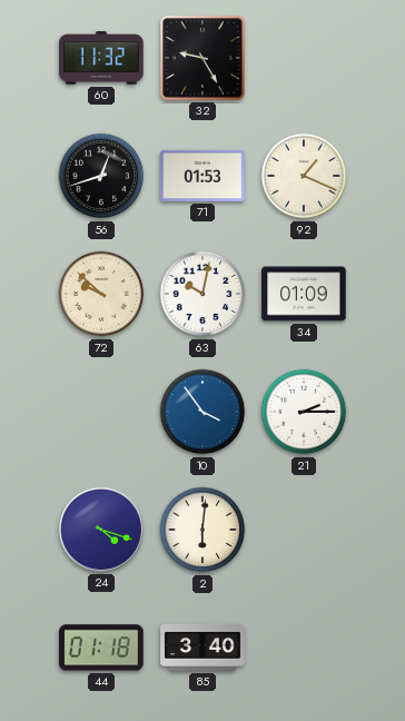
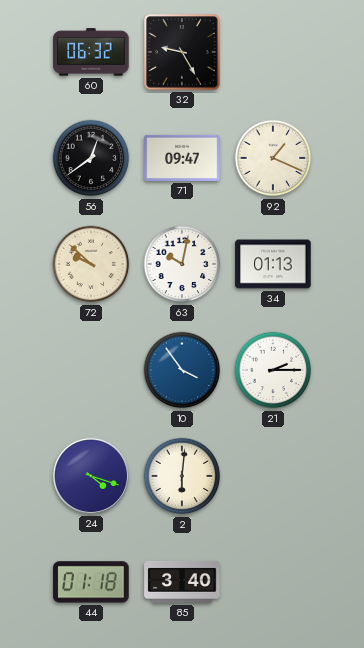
60: 11:32 -> 06:32 (91, 52)
56: 12:42 -> 12:39 (91, 158)
71: 01:53 -> 09:47 (182, 158)
34: 01:09 -> 01:13 (273, 264)
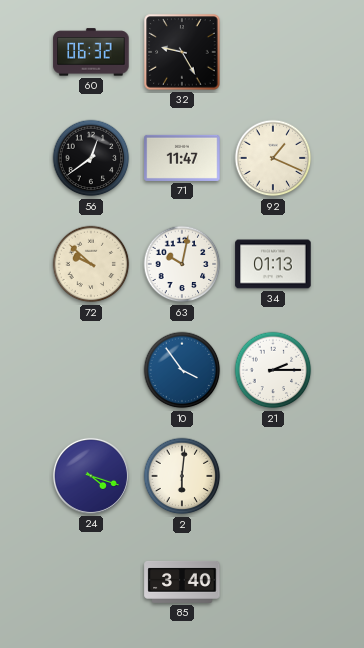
71: 09:47 -> 11:47 (182, 158)
44: 01:18 -> none (91, 582)
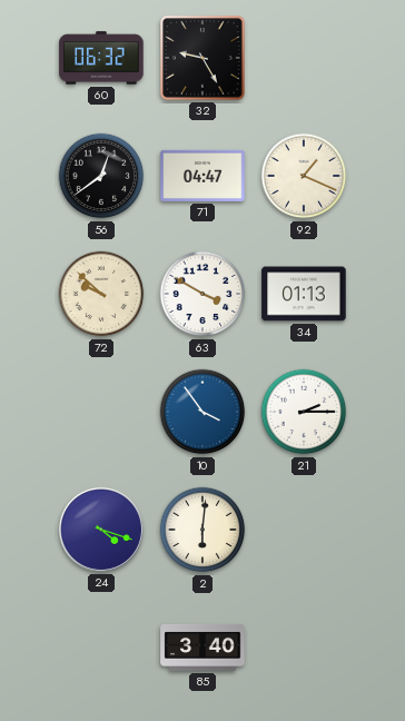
71: 11:47 -> 04:47 (202, 176)
63: 10:02 -> 3:50 (202, 294)
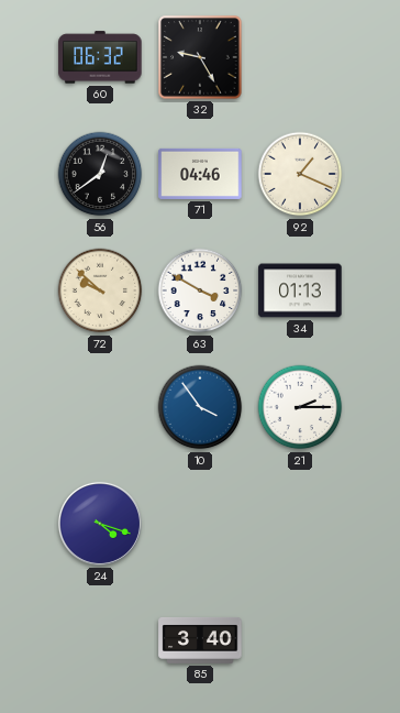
71: 04:47 -> 04:46 (200, 174)
2: 6:01 -> none (202, 530)
